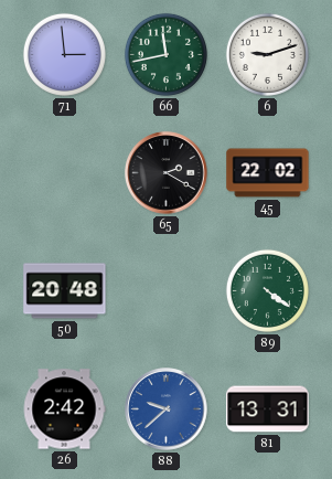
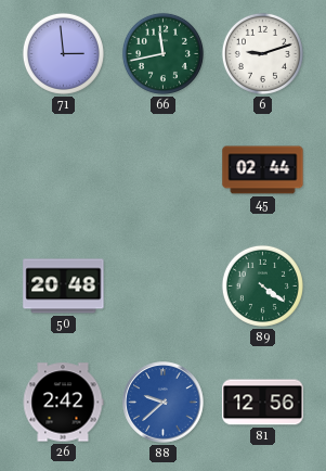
65: 2:20 -> none (167, 173)
45: 22:02 -> 02:44 (263, 170)
81: 13:31 -> 12:56 (263, 403)
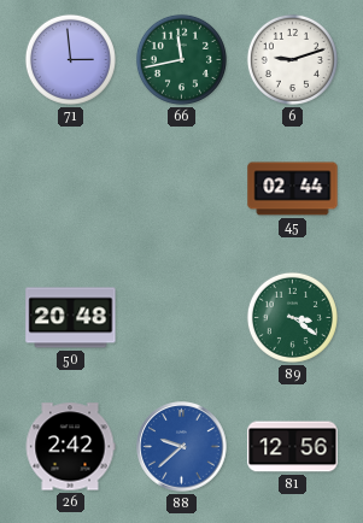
89: 4:21 -> 3:21 (292, 317)
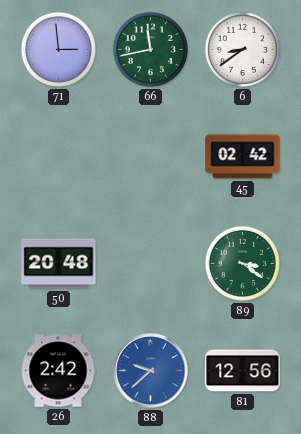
6: 9:12 -> 8:39 (242, 49)
45: 02:44 -> 02:42 (243, 157)
